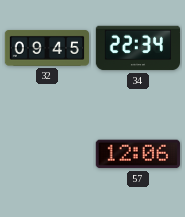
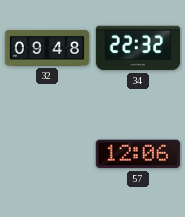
32: 09:45 -> 09:48 (46, 48)
34: 22:34 -> 22:32 (137, 48)
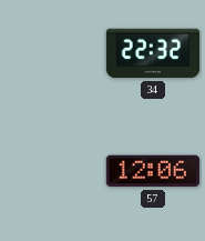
32: 09:48 -> none (46, 48)
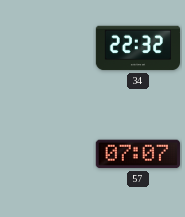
57: 12:06 -> 07:07 (138, 154)
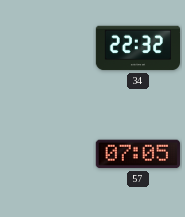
57: 07:07 -> 07:05 (138, 154)
